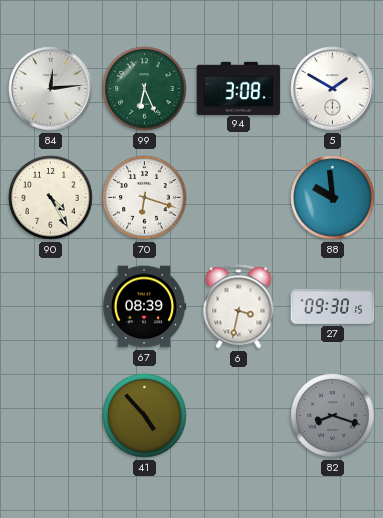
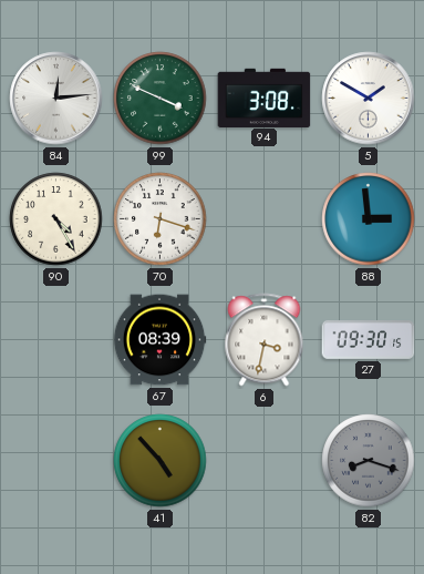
99: 6:26 -> 3:49 (161, 99)
88: 9:59 -> 2:59 (369, 219)
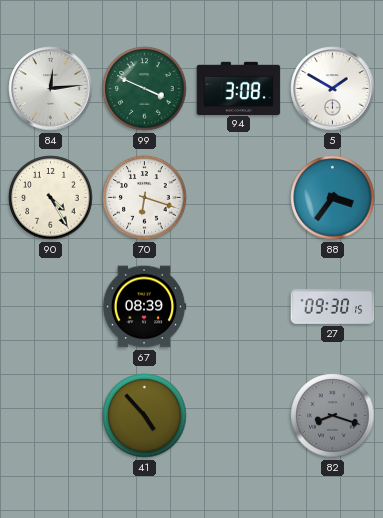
88: 2:59 -> 3:36 (333, 198)
6: 3:32 -> none (265, 340)
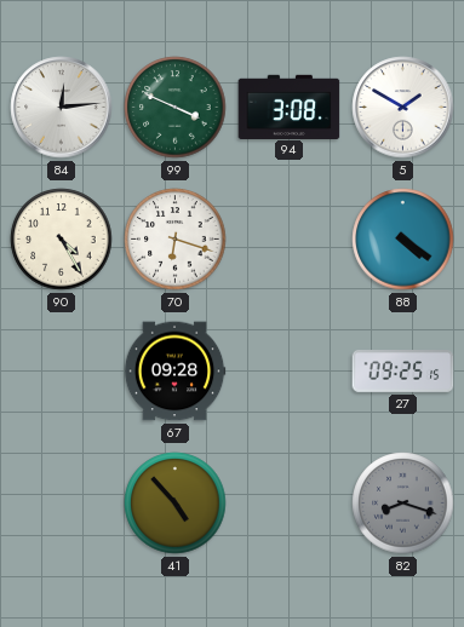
88: 3:36 -> 4:21 (403, 240)
67: 08:39 -> 09:28 (174, 372)
27: 09:30 -> 09:25 (403, 372)
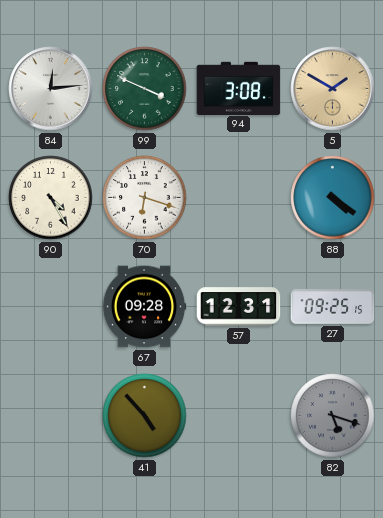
5 dial: white -> champagne (333, 89)
57: none -> 12:31 (239, 307)
82: 8:18 -> 5:18 (333, 416)
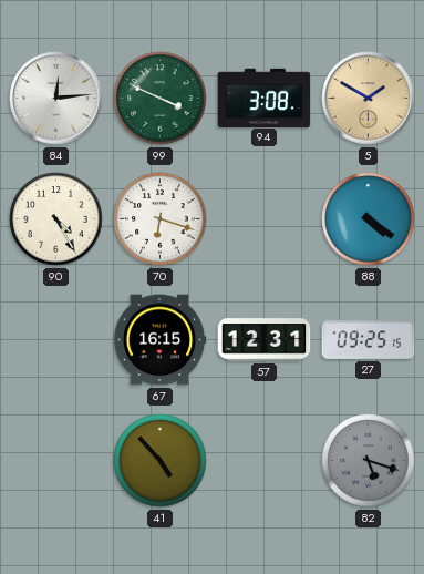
67: 09:28 -> 16:15 (159, 340)
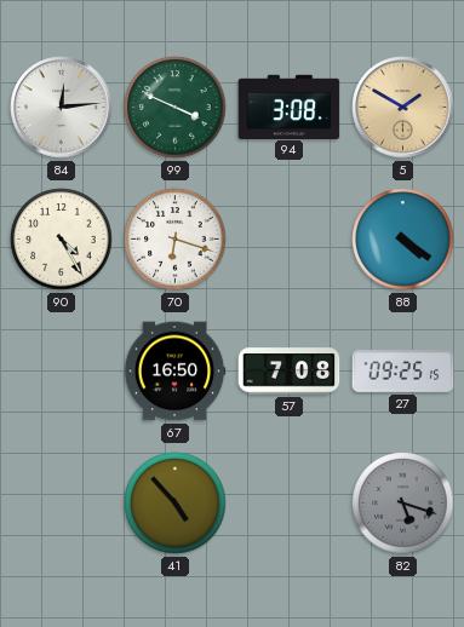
67: 16:15 -> 16:50 (174, 372)
57: 12:31 -> 7:08 (290, 372)
